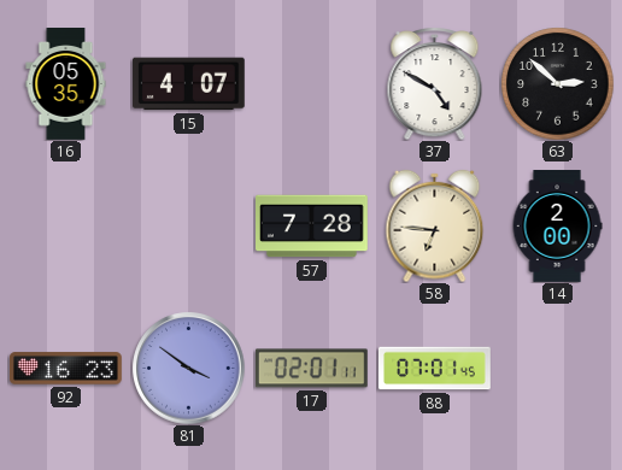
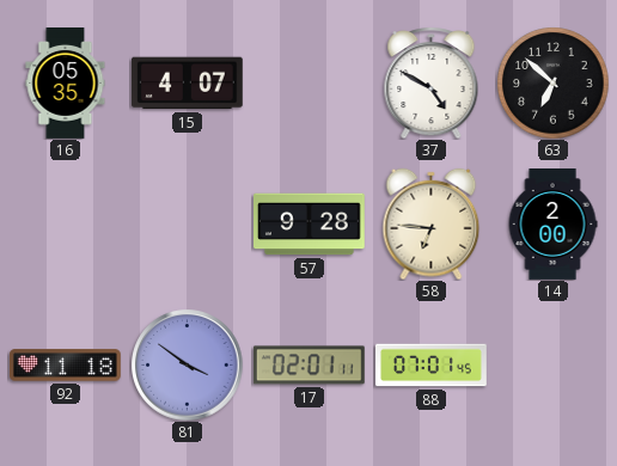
63: 2:52 -> 6:52 (552, 82)
57: 7:28 -> 9:28 (310, 225)
92: 16:23 -> 11:18 (66, 366)
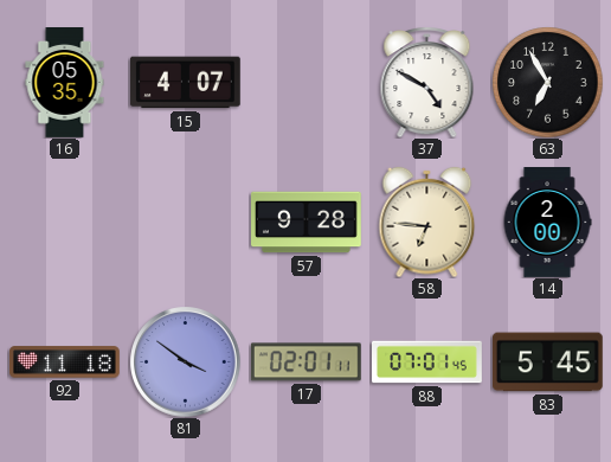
63: 6:52 -> 6:55 (547, 82)
83: none -> 5:45 (547, 362)
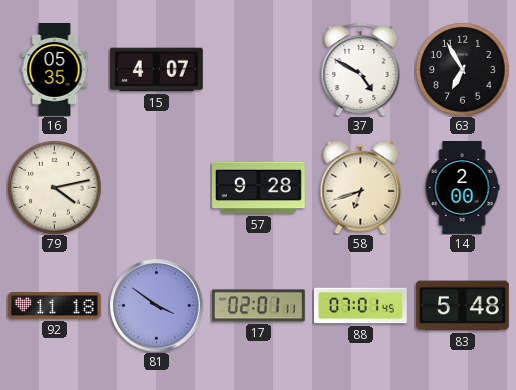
79: none -> 4:13 (54, 187)
58: 6:46 -> 6:42 (361, 187)
83: 5:45 -> 5:48 (462, 306)
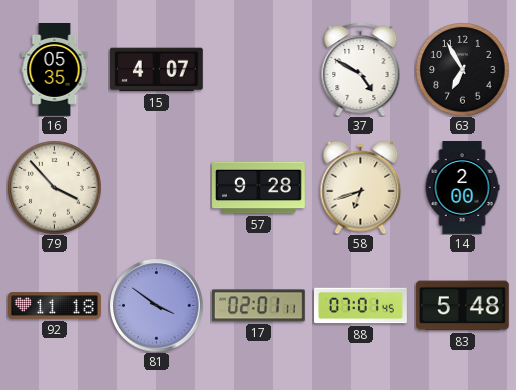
79: 4:13 -> 3:53 (54, 187)
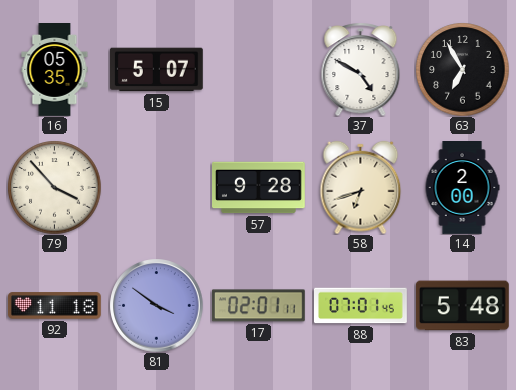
15: 4:07 -> 5:07 (156, 70)
